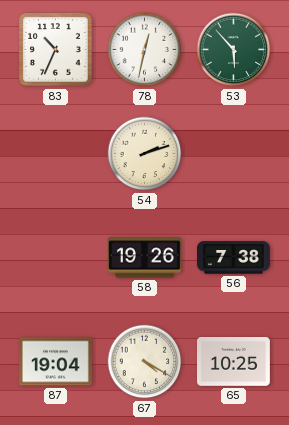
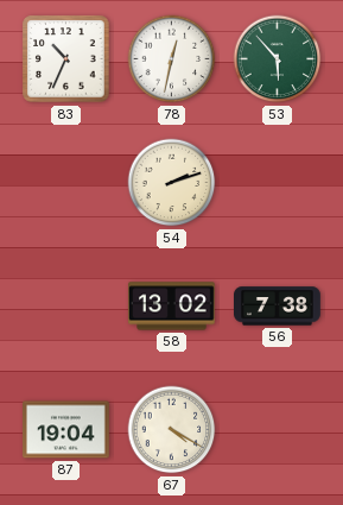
58: 19:26 -> 13:02 (172, 307)
65: 10:25 -> none (234, 362)
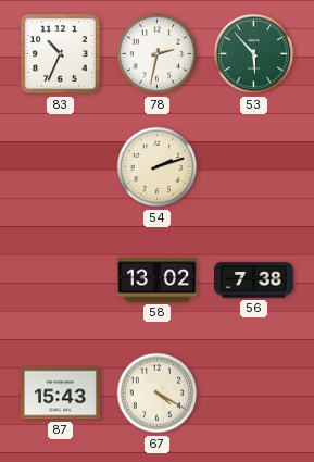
78: 12:32 -> 2:32 (158, 54)
87: 19:04 -> 15:43 (61, 394)
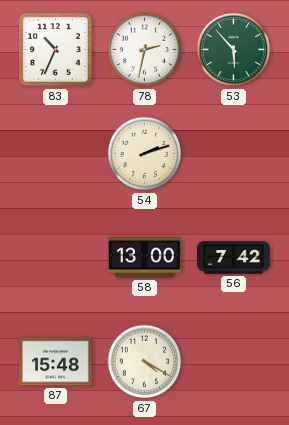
58: 13:02 -> 13:00 (145, 258)
56: 7:38 -> 7:42 (234, 258)
87: 15:43 -> 15:48 (56, 362)
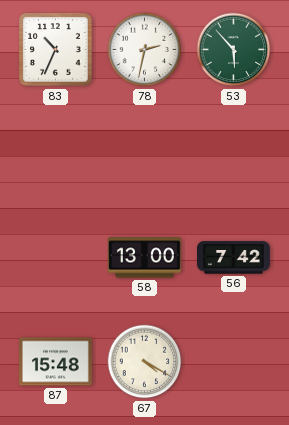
54: 2:12 -> none (145, 154)
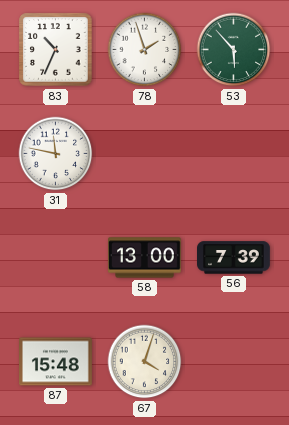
78: 2:32 -> 1:57 (145, 50)
31: none -> 11:47 (56, 154)
56: 7:42 -> 7:39 (234, 258)
67: 4:20 -> 4:03 (145, 362)
